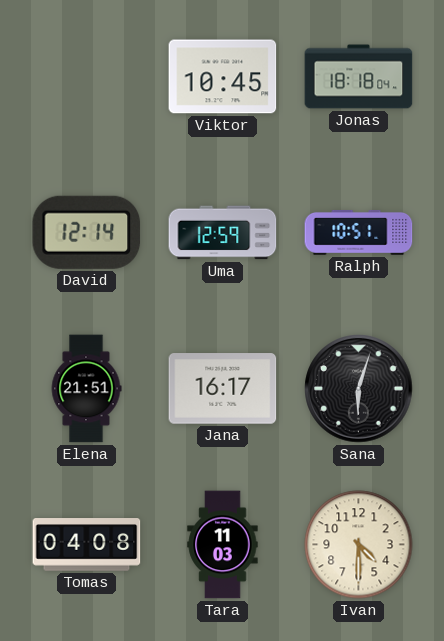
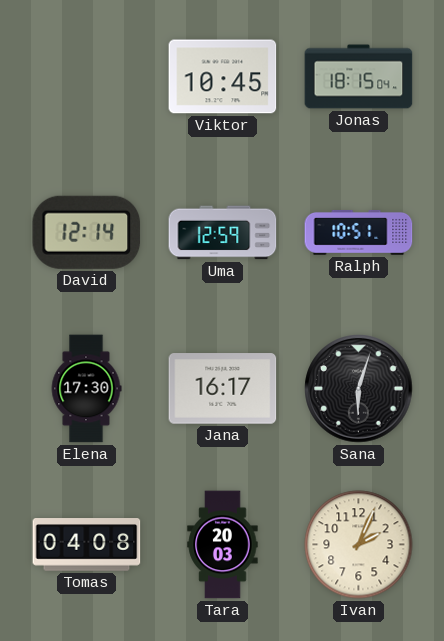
Jonas: 18:18 -> 18:15 (359, 77)
Elena: 21:51 -> 17:30 (86, 389)
Tara: 11:03 -> 20:03 (223, 545)
Ivan: 4:30 -> 2:04 (359, 545)
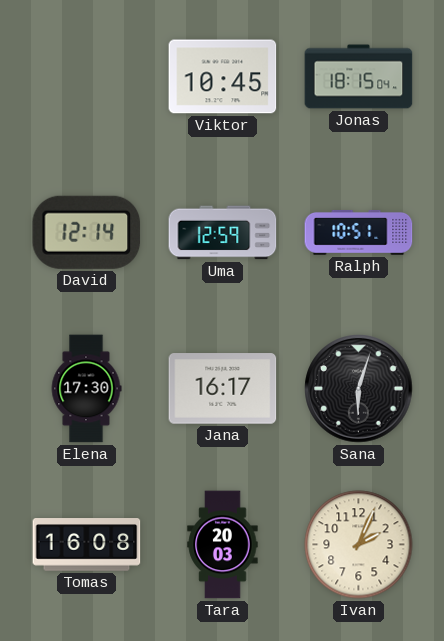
Tomas: 04:08 -> 16:08 (87, 545)
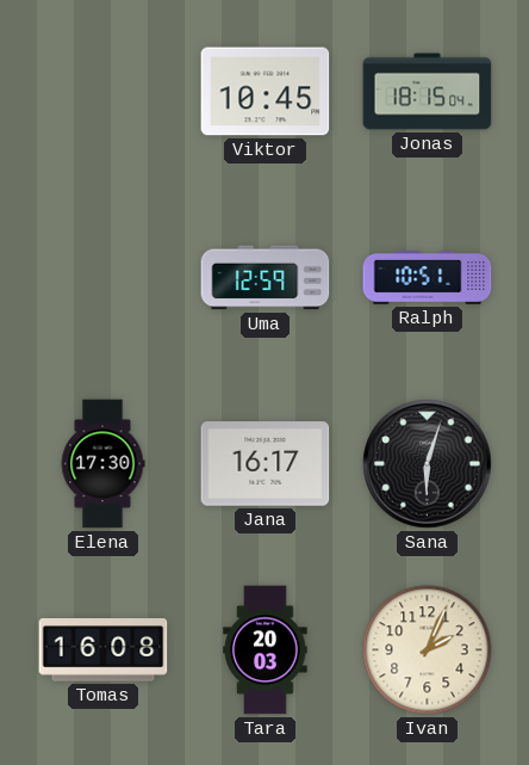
David: 12:14 -> none (87, 232)
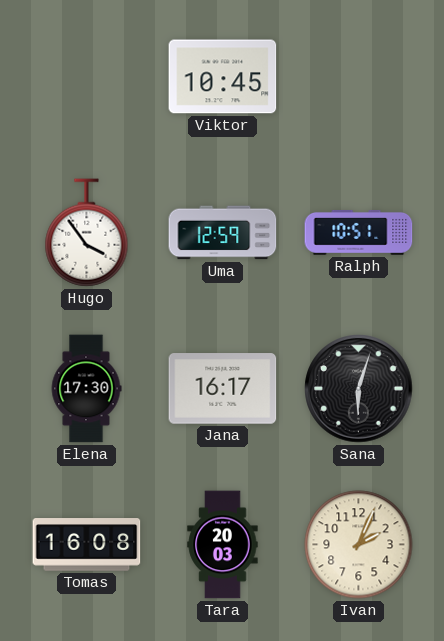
Jonas: 18:15 -> none (428, 92)
Hugo: none -> 3:54 (87, 233)
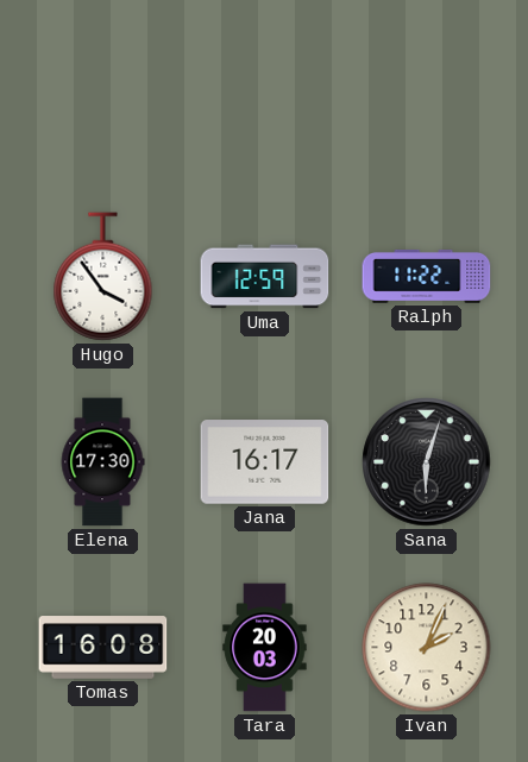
Viktor: 10:45 -> none (223, 77)
Ralph: 10:51 -> 11:22 (427, 276)
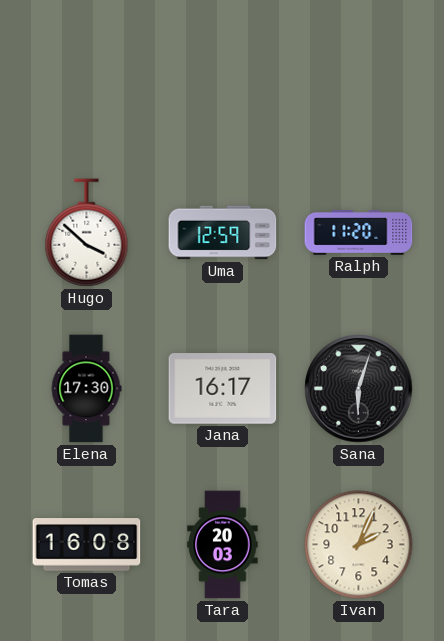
Hugo: 3:54 -> 3:52 (87, 233)
Ralph: 11:22 -> 11:20 (359, 232)
